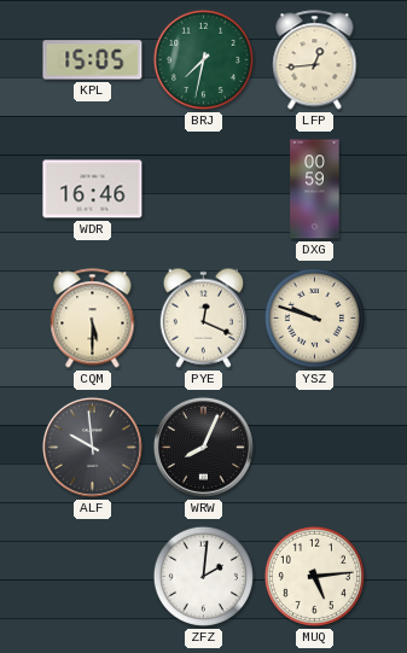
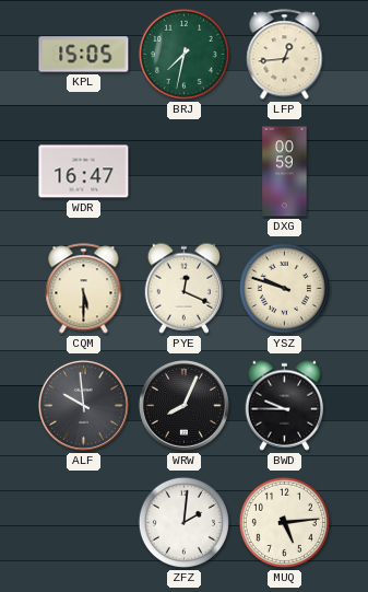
WDR: 16:46 -> 16:47 (84, 172)
BWD: none -> 9:45 (284, 405)
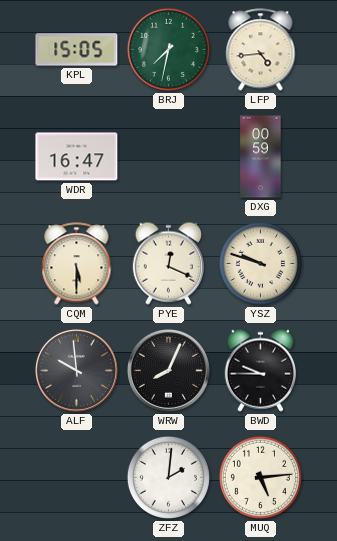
LFP: 12:44 -> 4:44 (261, 50)
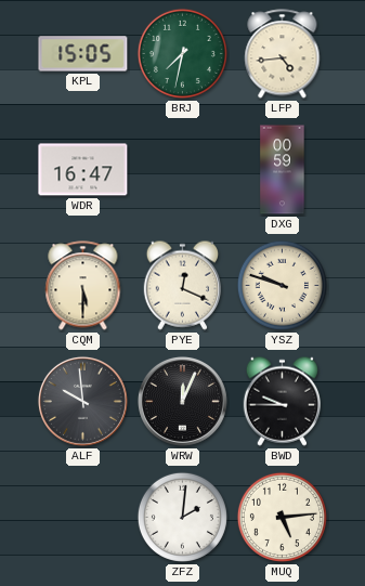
WRW: 8:04 -> 12:04 (182, 401)
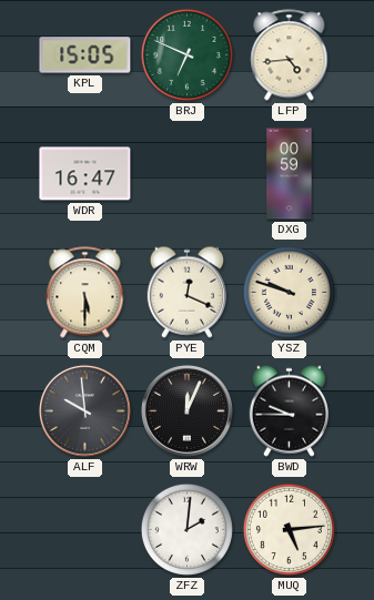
BRJ: 7:32 -> 6:49 (186, 54)
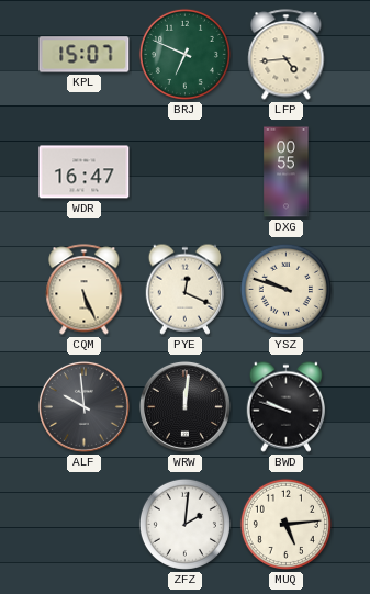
KPL: 15:05 -> 15:07 (85, 55)
DXG: 00:59 -> 00:55 (287, 172)
CQM: 5:30 -> 5:26 (85, 290)
WRW: 12:04 -> 12:01 (184, 406)
BWD: 9:45 -> 9:48 (285, 406)
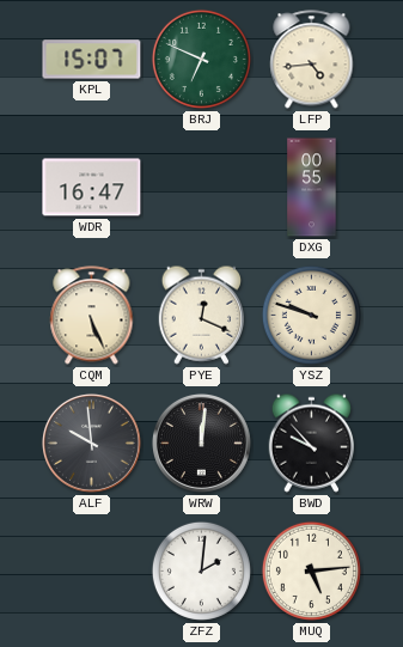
BWD: 9:48 -> 9:53 (311, 442)
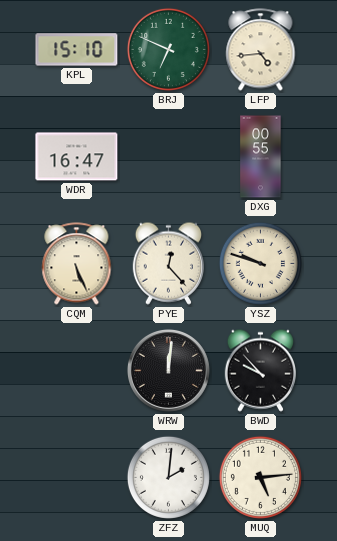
KPL: 15:07 -> 15:10 (77, 50)
PYE: 12:19 -> 12:23 (168, 263)
ALF: 9:59 -> none (91, 442)
